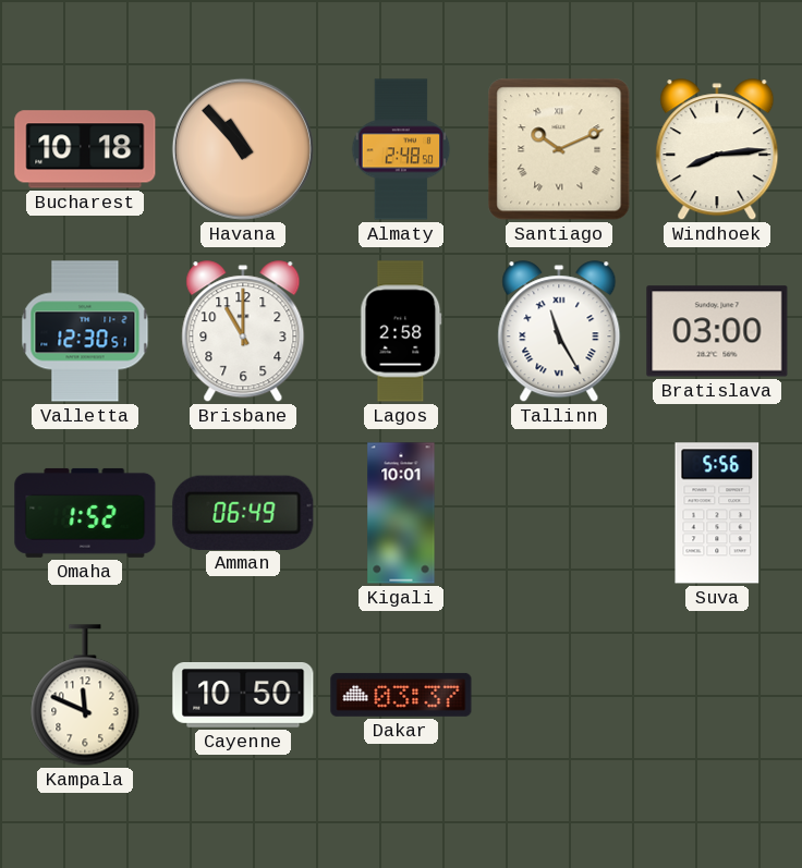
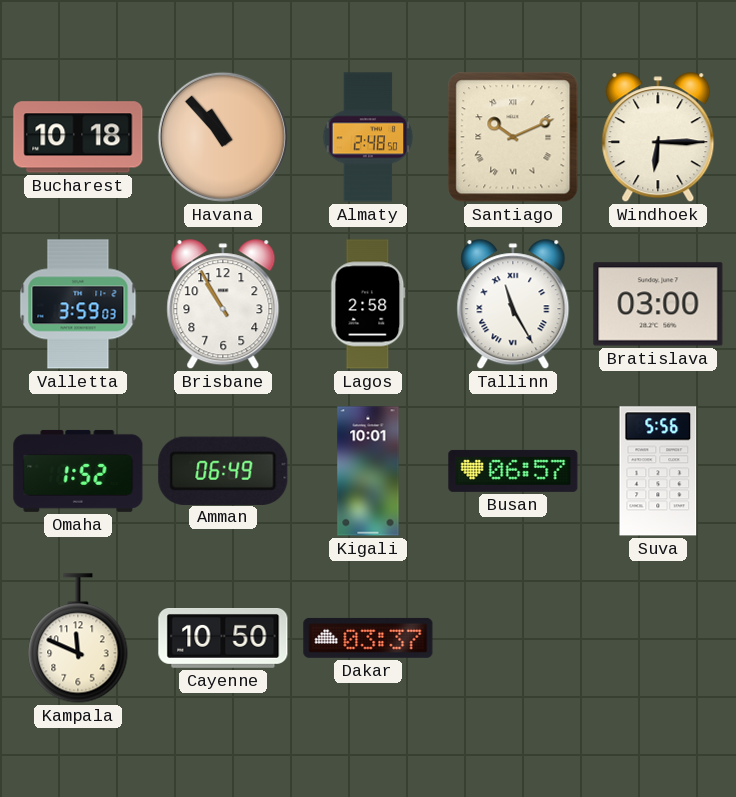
Windhoek: 8:14 -> 6:15 (658, 138)
Valletta: 12:30 -> 3:59 (78, 304)
Brisbane: 11:00 -> 10:55 (223, 305)
Busan: none -> 06:57 (513, 471)
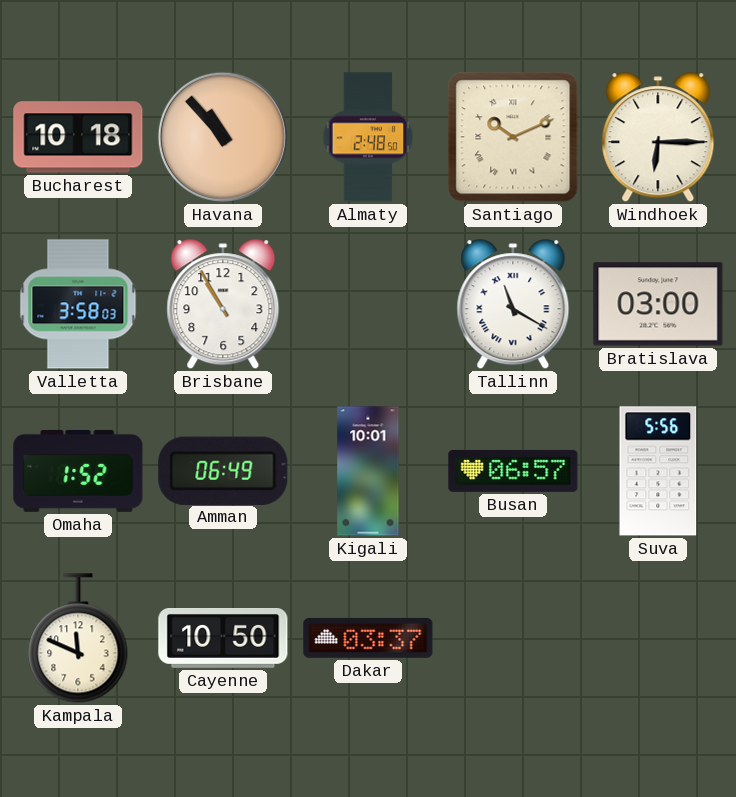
Valletta: 3:59 -> 3:58 (78, 304)
Lagos: 2:58 -> none (368, 304)
Tallinn: 11:25 -> 11:20 (513, 305)
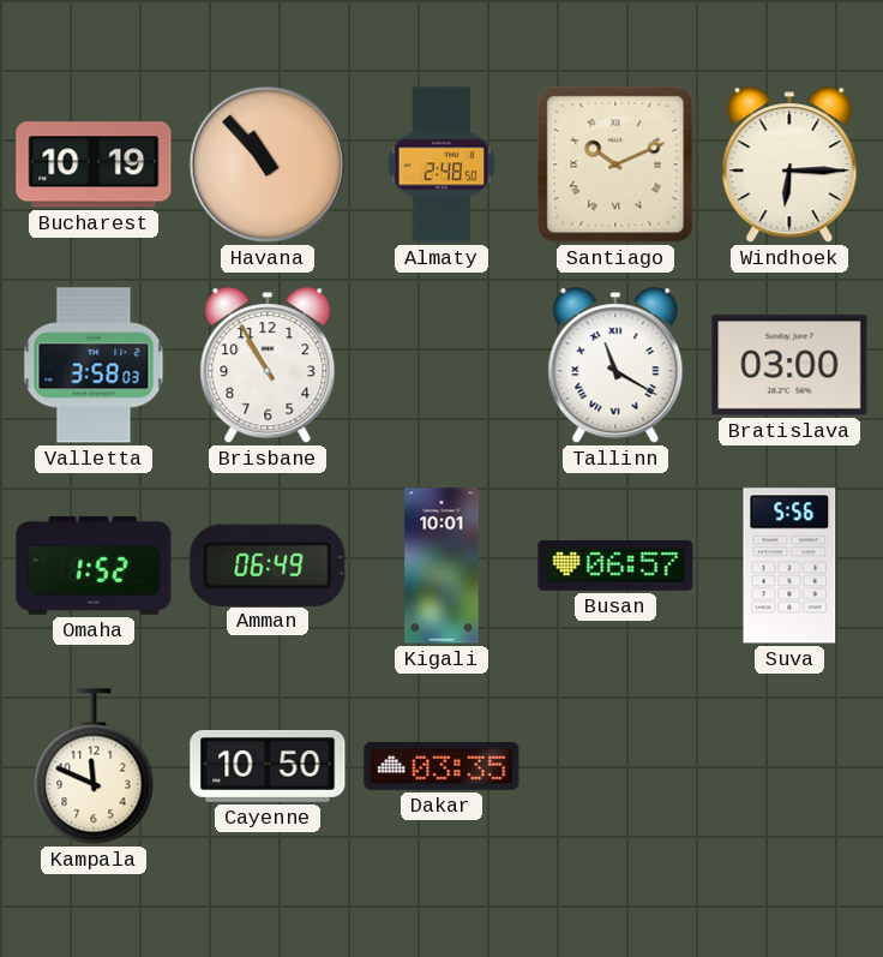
Bucharest: 10:18 -> 10:19 (94, 165)
Dakar: 03:37 -> 03:35 (441, 766)
